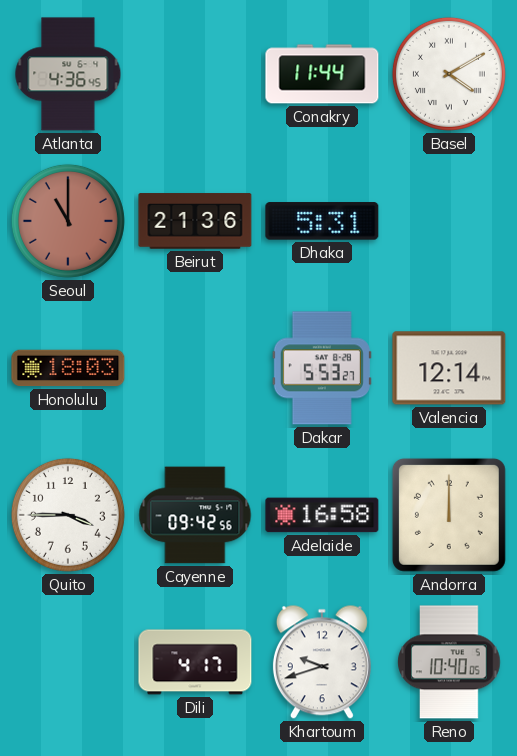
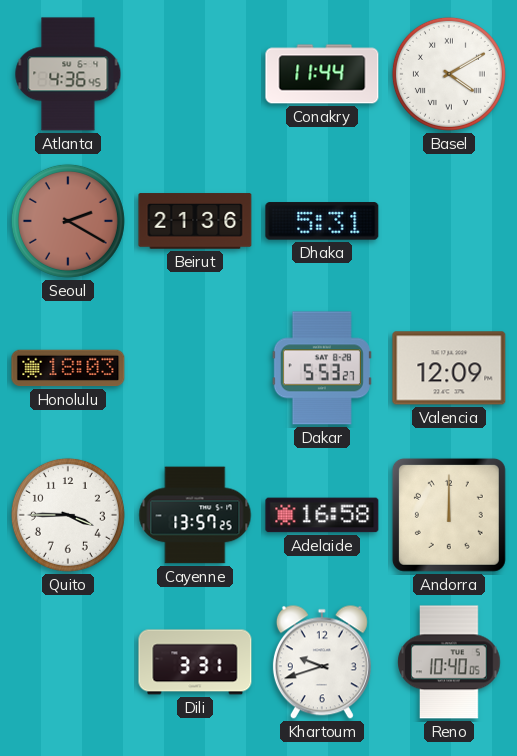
Seoul: 11:00 -> 2:20 (68, 221)
Valencia: 12:14 -> 12:09 (449, 368)
Cayenne: 09:42 -> 13:57 (195, 515)
Dili: 4:17 -> 3:31 (195, 662)
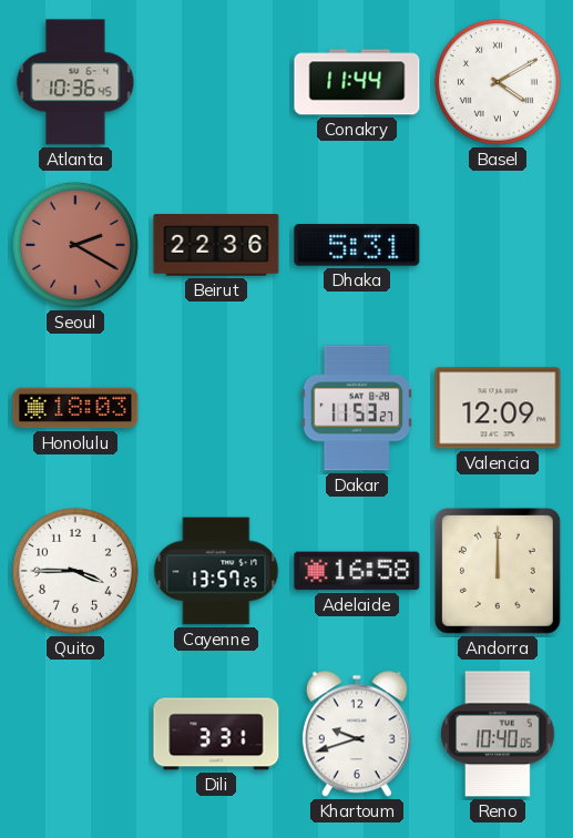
Atlanta: 4:36 -> 10:36 (75, 82)
Beirut: 21:36 -> 22:36 (216, 245)
Dakar: 5:53 -> 11:53 (357, 408)
